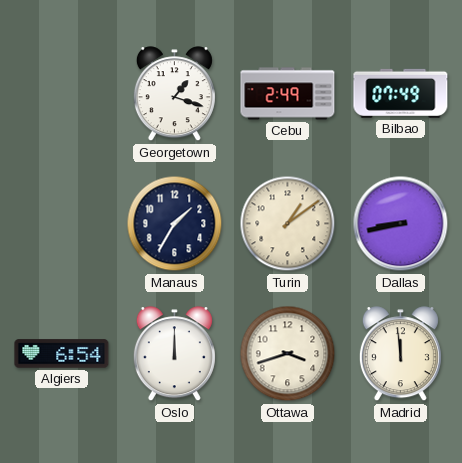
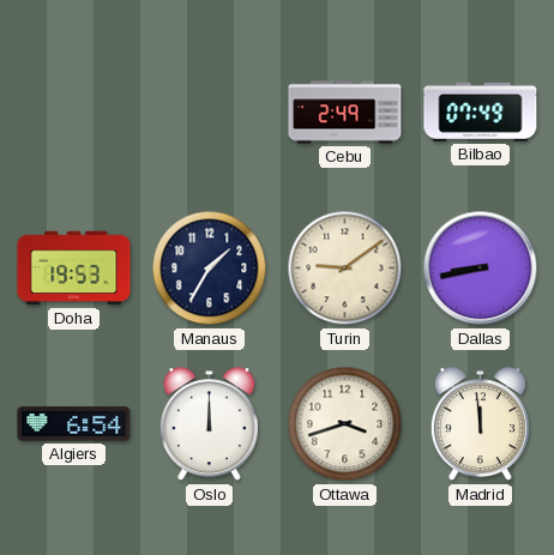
Georgetown: 1:18 -> none (174, 94)
Doha: none -> 19:53 (74, 269)
Turin: 1:09 -> 9:09 (345, 269)
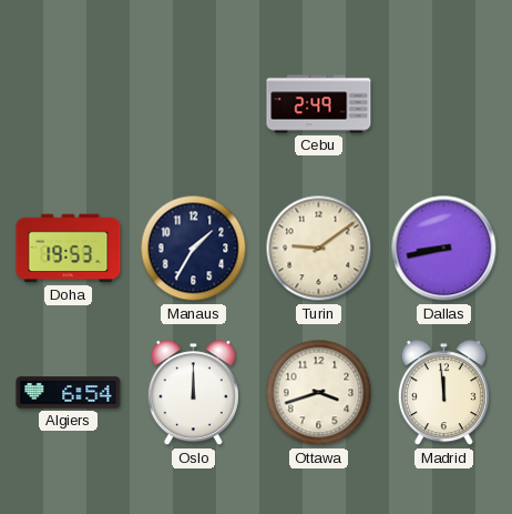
Bilbao: 07:49 -> none (481, 111)
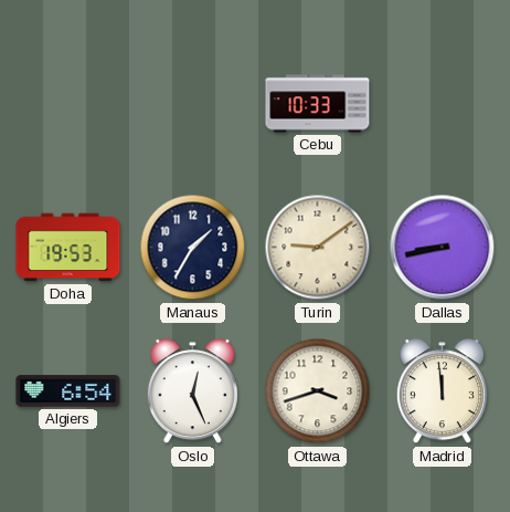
Cebu: 2:49 -> 10:33 (318, 104)
Oslo: 12:00 -> 12:26 (192, 391)
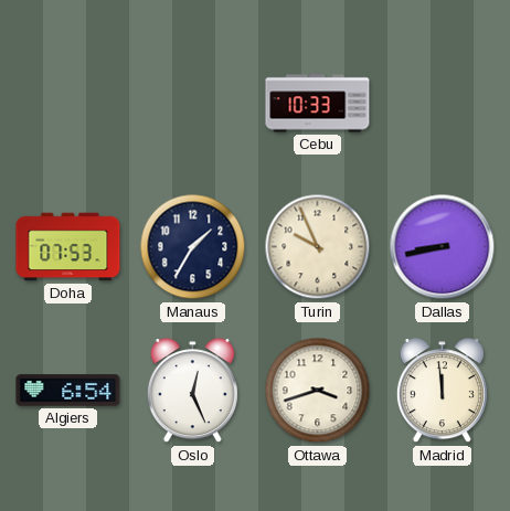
Doha: 19:53 -> 07:53 (68, 247)
Turin: 9:09 -> 9:56 (318, 247)
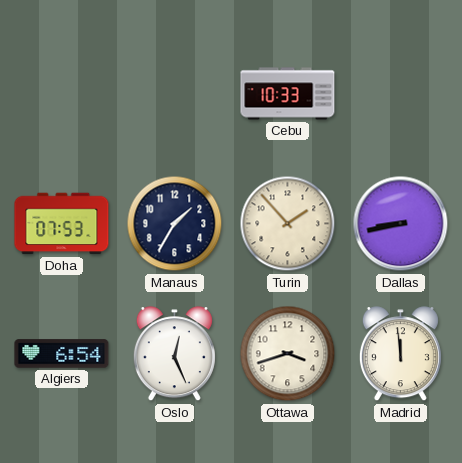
Turin: 9:56 -> 1:53 (288, 224)
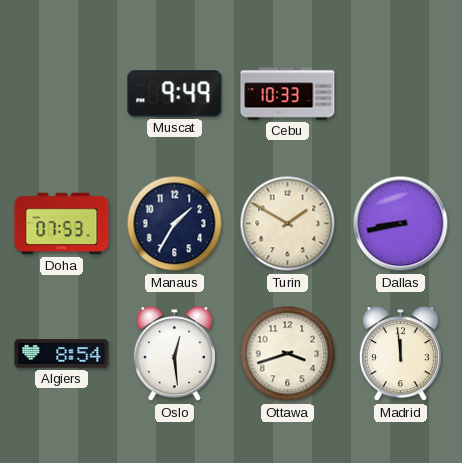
Muscat: none -> 9:49 (175, 94)
Turin: 1:53 -> 1:50 (288, 224)
Algiers: 6:54 -> 8:54 (62, 354)
Oslo: 12:26 -> 12:29 (174, 354)
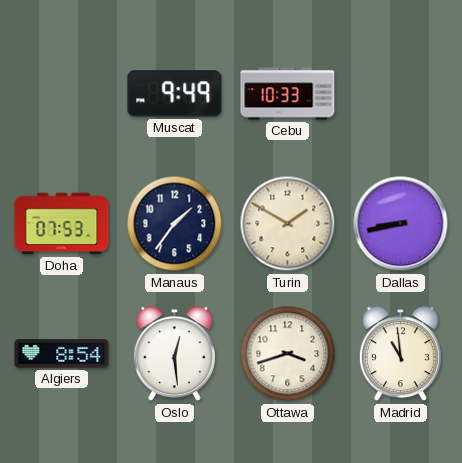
Manaus: 1:35 -> 1:36 (175, 224)
Madrid: 11:59 -> 10:59 (400, 354)
